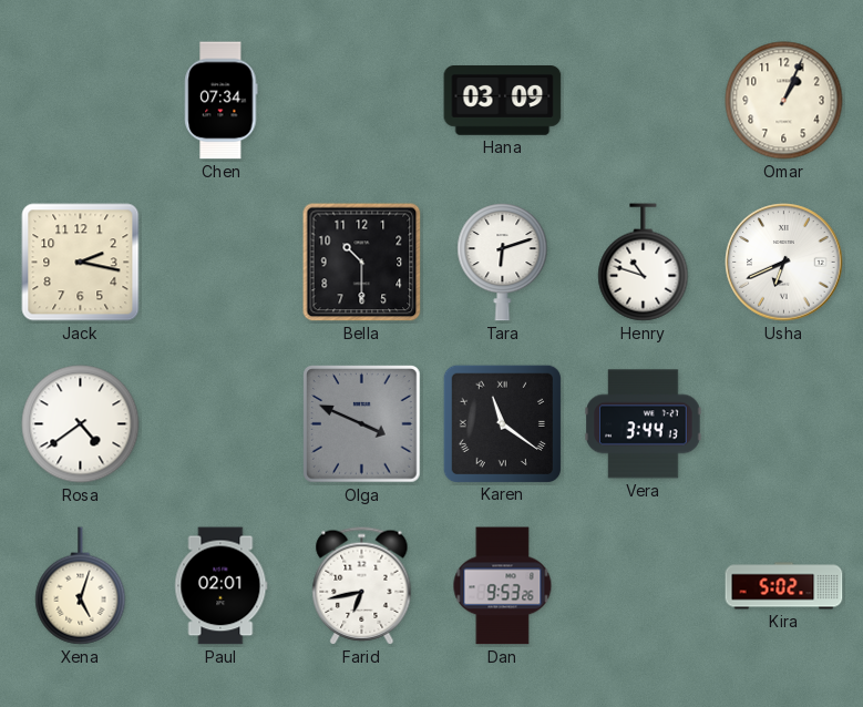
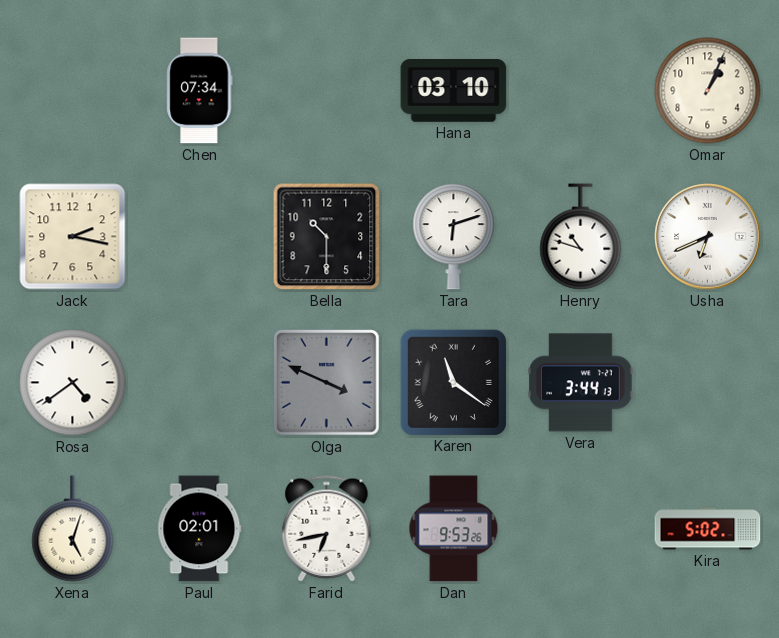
Hana: 03:09 -> 03:10 (454, 91)
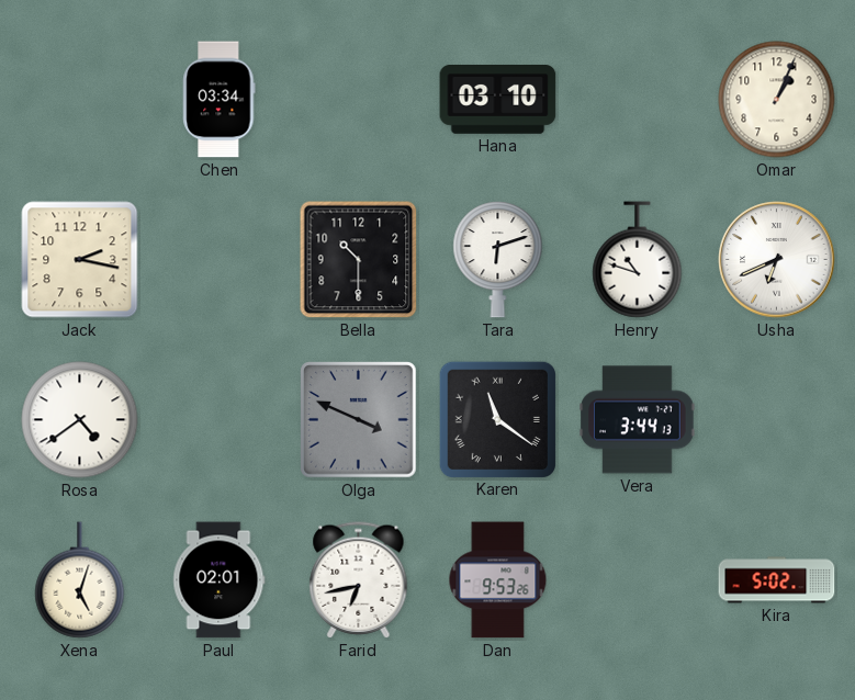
Chen: 07:34 -> 03:34 (220, 100)
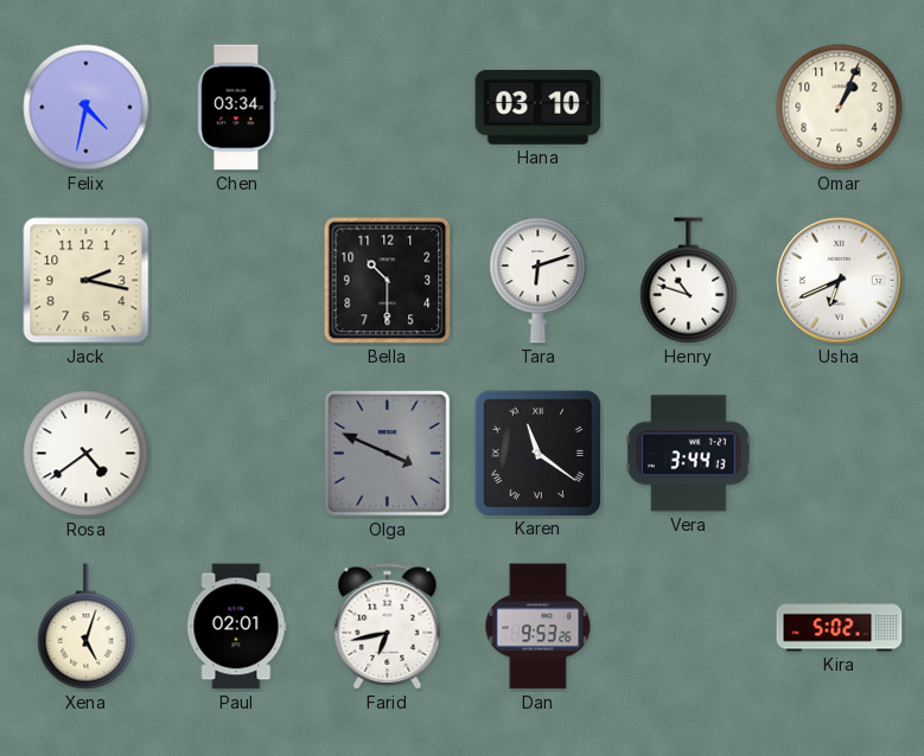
Felix: none -> 4:32 (87, 108)
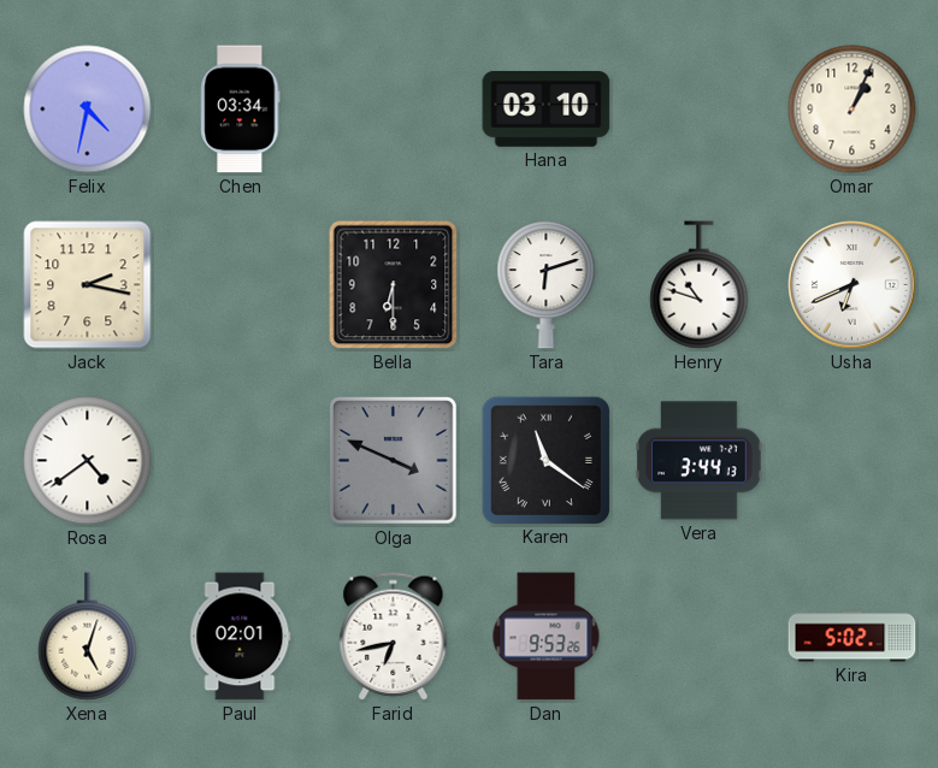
Bella: 10:30 -> 6:30 (394, 285)
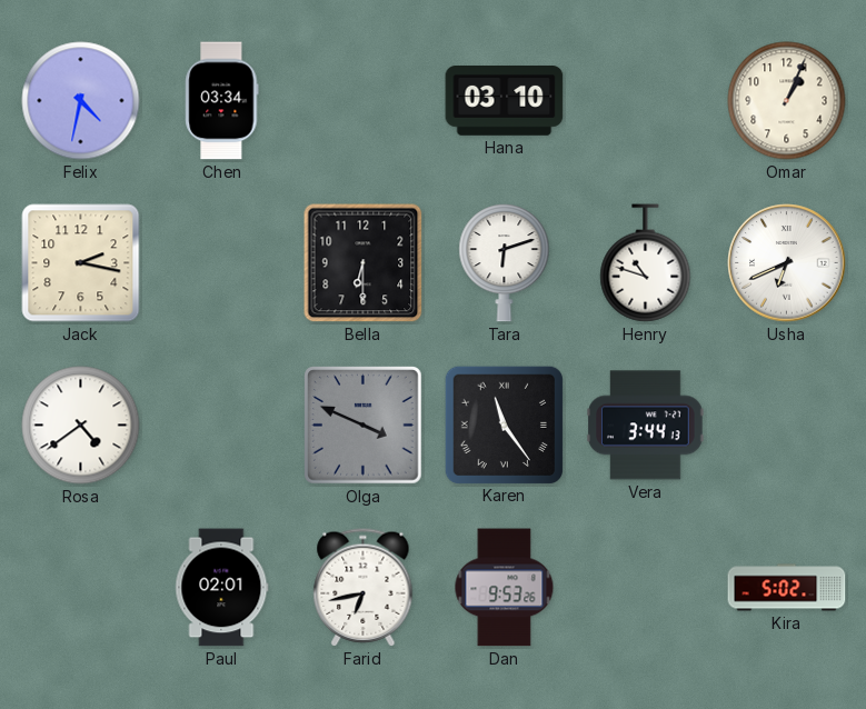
Karen: 11:21 -> 11:24 (504, 425)
Xena: 5:03 -> none (88, 637)
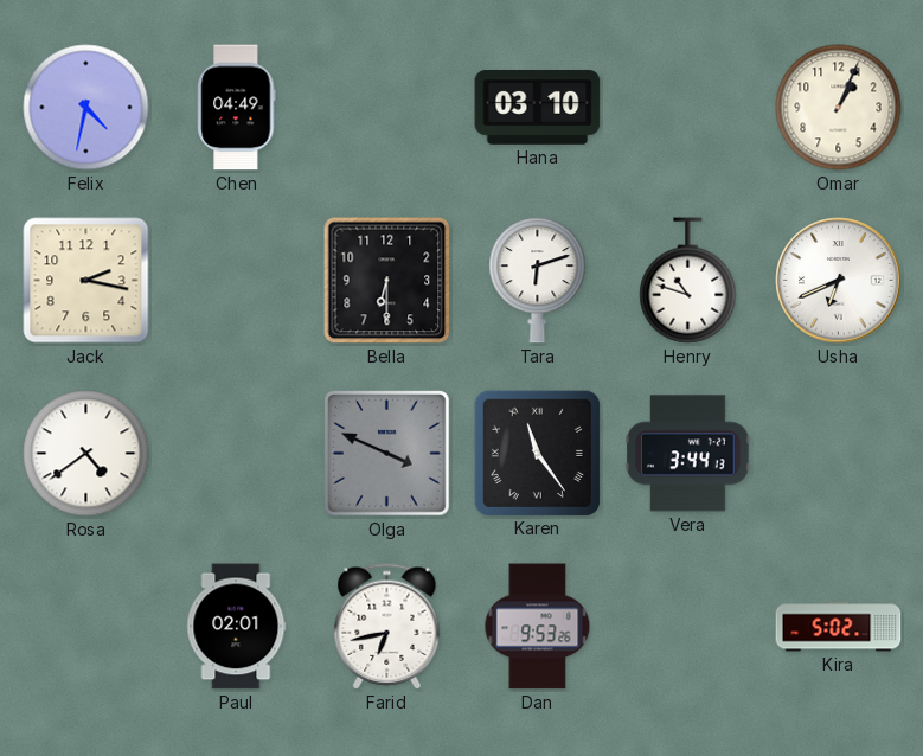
Chen: 03:34 -> 04:49 (237, 108)
